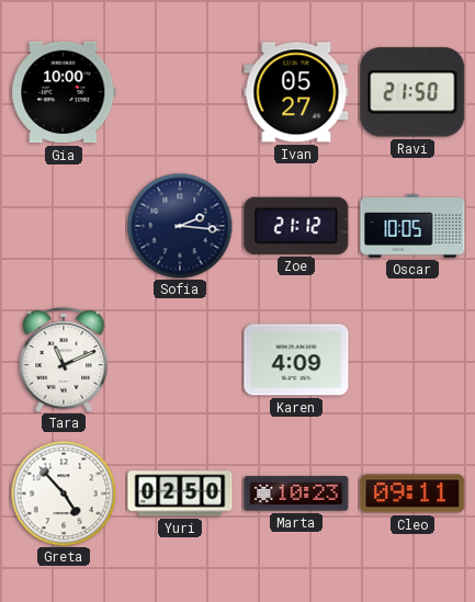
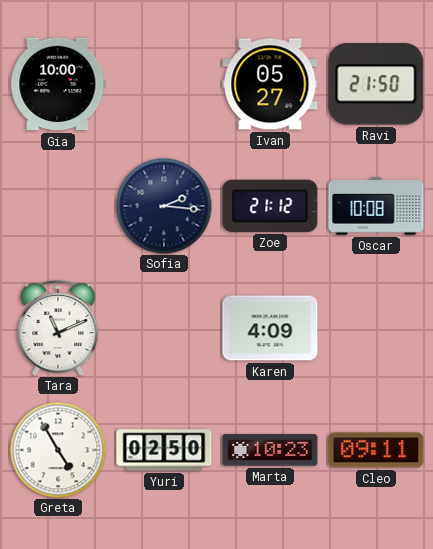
Oscar: 10:05 -> 10:08 (376, 207)
Greta: 4:53 -> 4:55 (58, 450)
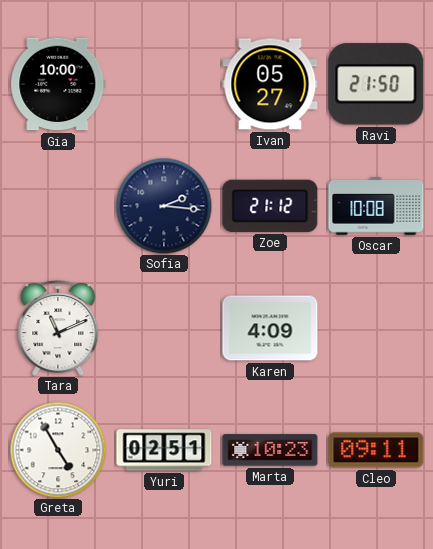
Yuri: 02:50 -> 02:51 (164, 450)
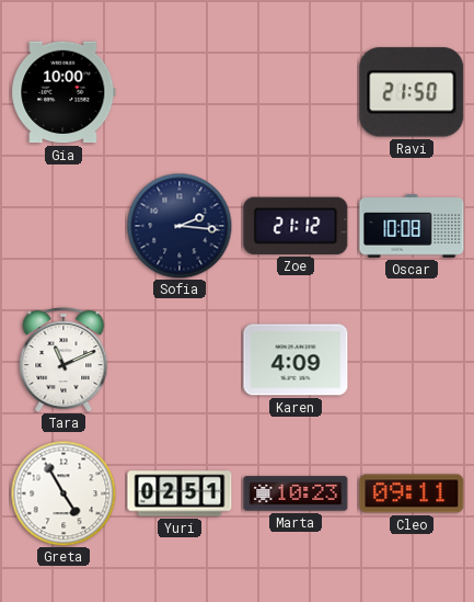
Ivan: 05:27 -> none (270, 84)
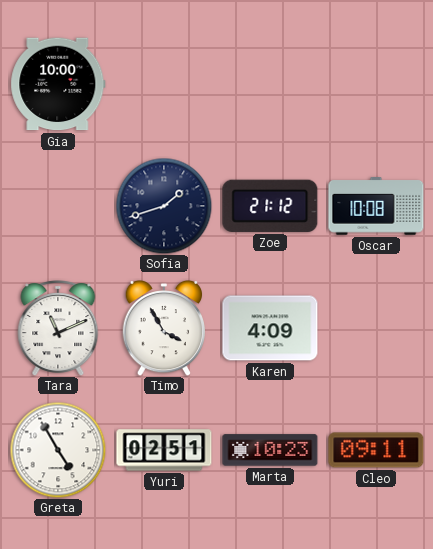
Ravi: 21:50 -> none (412, 92)
Sofia: 2:16 -> 1:42 (164, 206)
Timo: none -> 3:55 (163, 328)
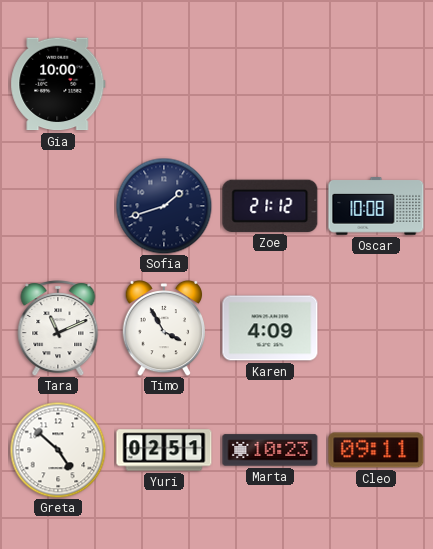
Greta: 4:55 -> 4:52 (58, 450)
